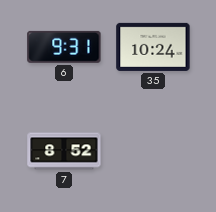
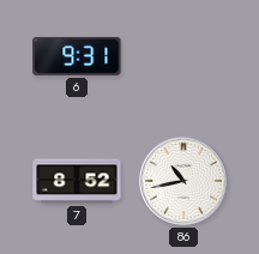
35: 10:24 -> none (153, 47)
86: none -> 10:43 (183, 181)
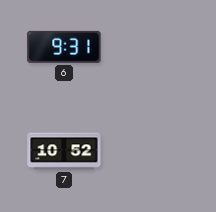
7: 8:52 -> 10:52 (64, 151)
86: 10:43 -> none (183, 181)
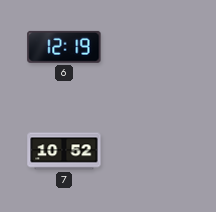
6: 9:31 -> 12:19 (64, 47)
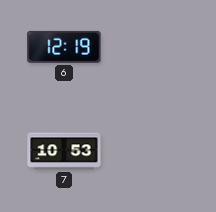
7: 10:52 -> 10:53 (64, 151)
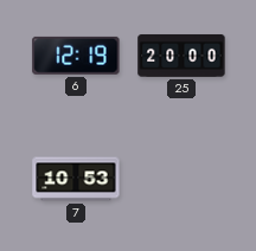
25: none -> 20:00 (181, 56)
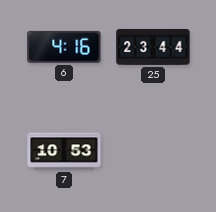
6: 12:19 -> 4:16 (64, 47)
25: 20:00 -> 23:44 (153, 47)
